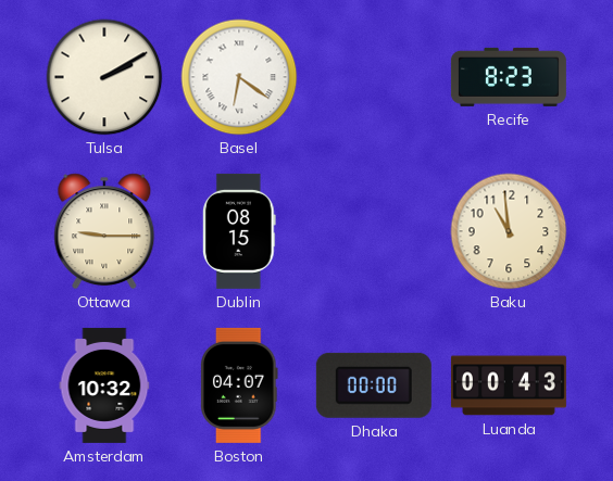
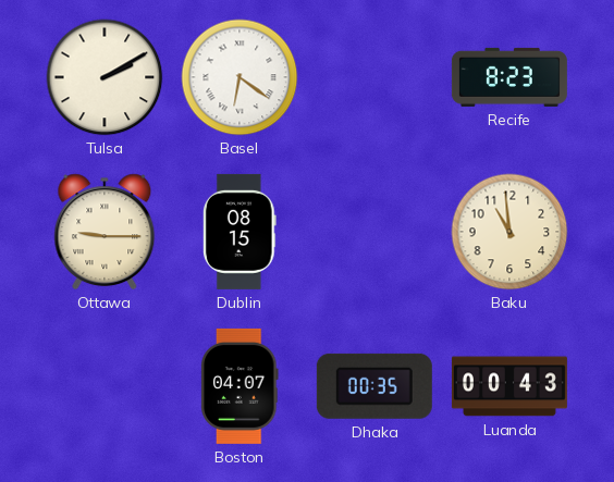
Amsterdam: 10:32 -> none (104, 385)
Dhaka: 00:00 -> 00:35 (374, 386)
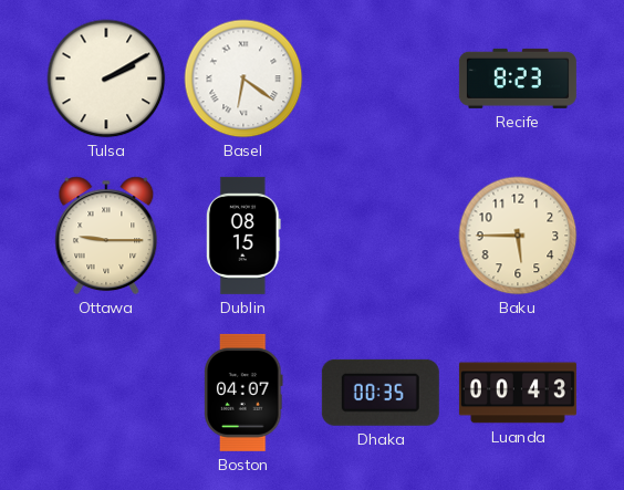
Baku: 10:59 -> 5:45 (518, 236)
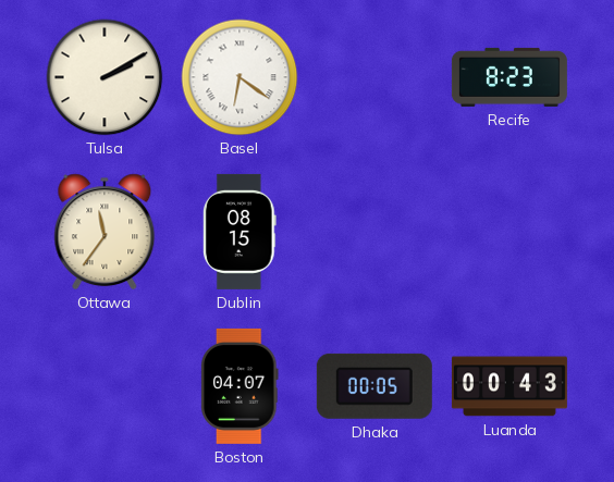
Ottawa: 9:15 -> 11:36 (105, 232)
Baku: 5:45 -> none (518, 236)
Dhaka: 00:35 -> 00:05 (374, 386)
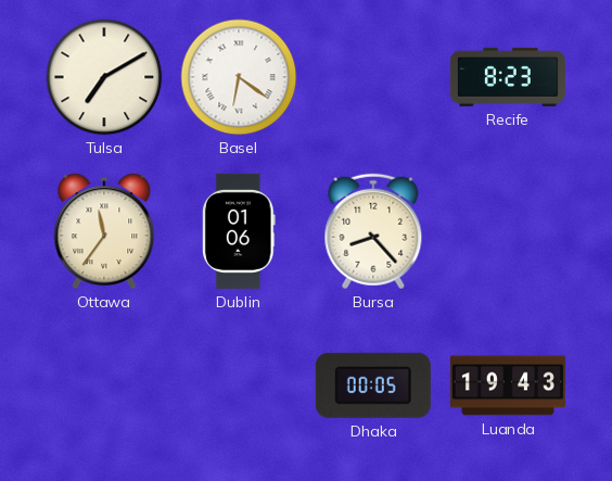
Tulsa: 2:10 -> 7:10 (104, 77)
Dublin: 08:15 -> 01:06 (240, 231)
Bursa: none -> 8:23 (373, 231)
Boston: 04:07 -> none (240, 386)
Luanda: 00:43 -> 19:43 (508, 385)
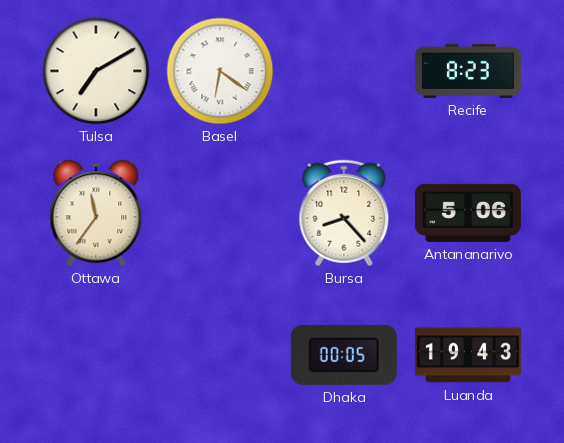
Dublin: 01:06 -> none (240, 231)
Antananarivo: none -> 5:06 (468, 213)
